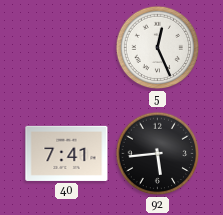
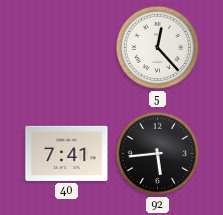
5: 12:26 -> 12:23 (158, 48)
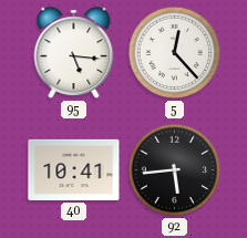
95: none -> 5:16 (74, 53)
40: 7:41 -> 10:41 (74, 169)
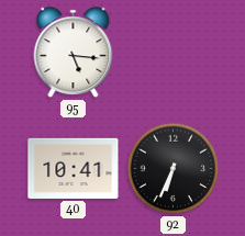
5: 12:23 -> none (175, 53)
92: 5:44 -> 6:34 (174, 169)
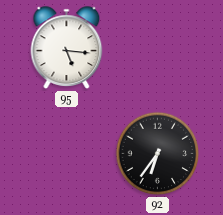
40: 10:41 -> none (74, 168)
92: 6:34 -> 6:36 (158, 154)
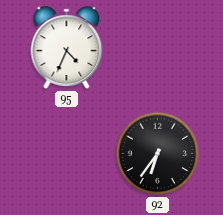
95: 5:16 -> 4:34 (67, 48)
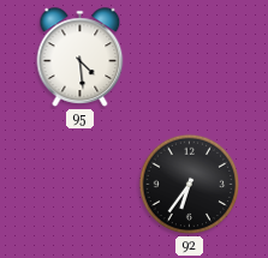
95: 4:34 -> 4:29 (81, 58)
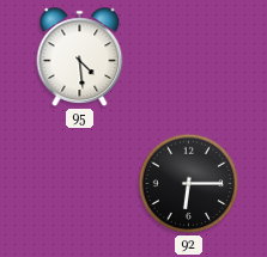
92: 6:36 -> 6:15 (189, 184)
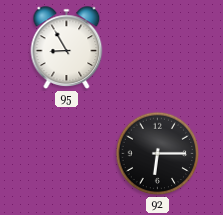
95: 4:29 -> 8:55 (67, 48)
